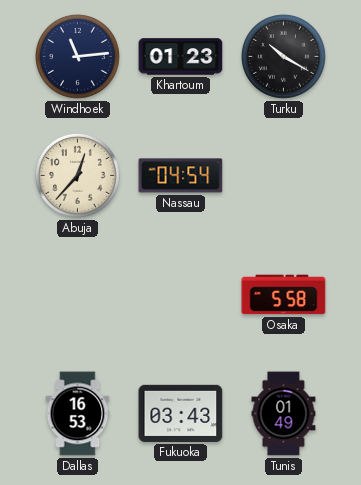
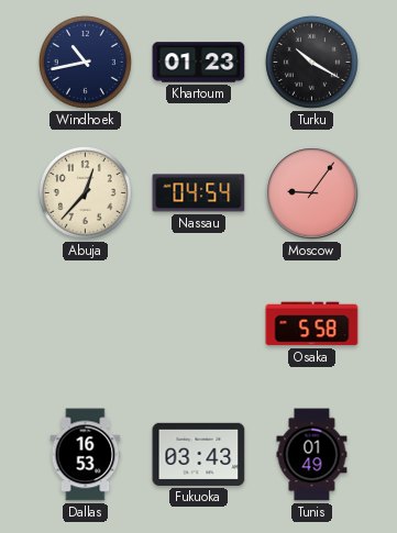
Windhoek: 11:14 -> 10:43 (85, 62)
Moscow: none -> 9:06 (312, 193)
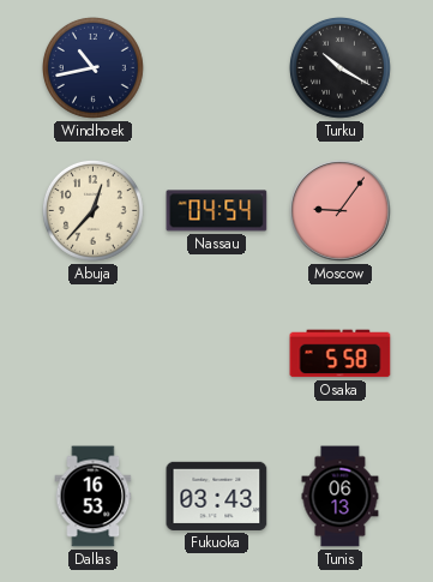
Khartoum: 01:23 -> none (199, 63)
Tunis: 01:49 -> 06:13 (341, 497)
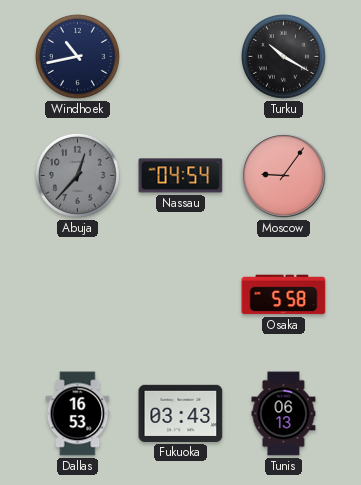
Abuja dial: cream -> grey (77, 175)
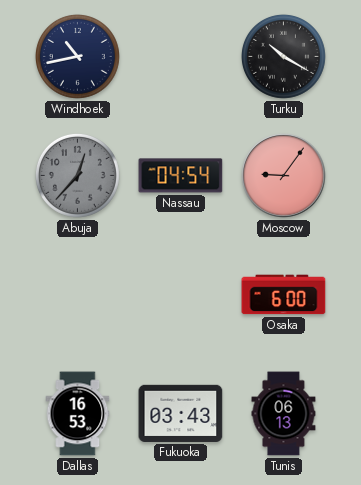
Osaka: 5:58 -> 6:00 (284, 295)
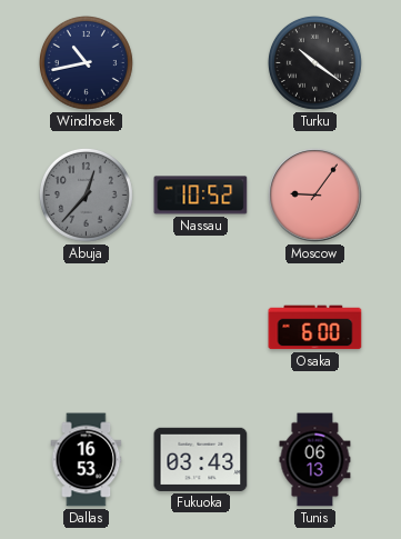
Turku: 10:20 -> 10:21 (314, 62)
Nassau: 04:54 -> 10:52 (201, 196)
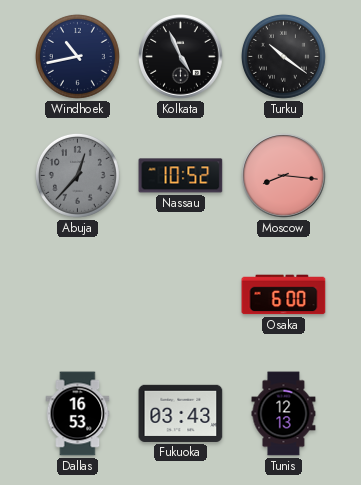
Kolkata: none -> 4:56 (181, 57)
Moscow: 9:06 -> 8:16 (284, 176)
Tunis: 06:13 -> 12:13 (284, 414)
